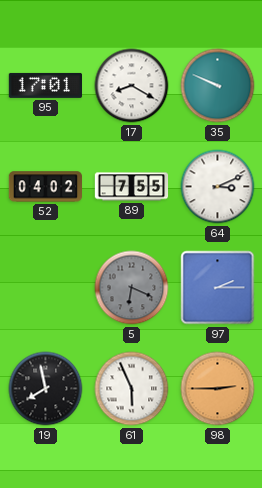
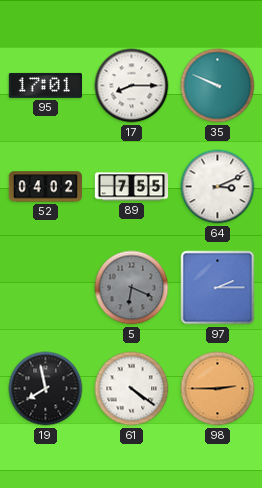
17: 8:20 -> 8:15 (132, 86)
61: 5:56 -> 4:21 (132, 389)
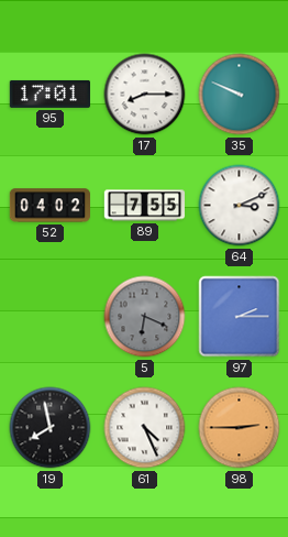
61: 4:21 -> 4:26 (145, 428)
